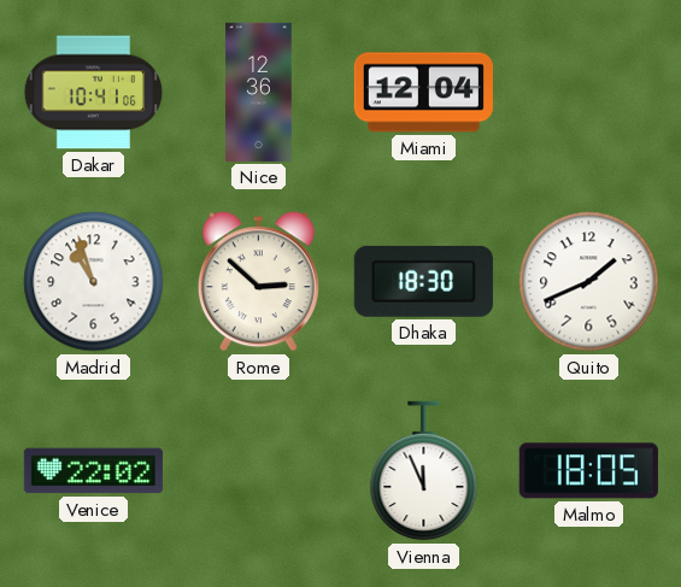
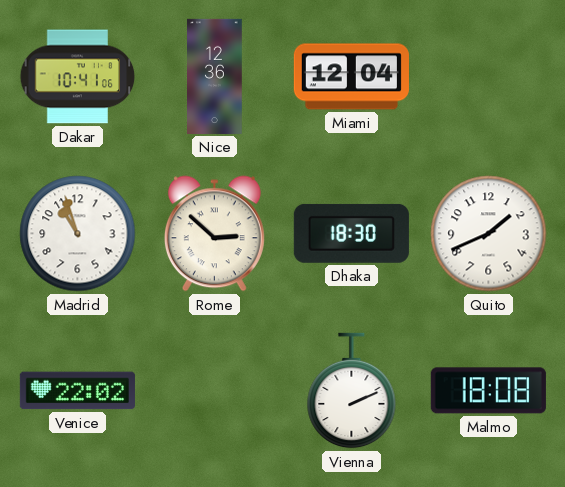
Vienna: 11:56 -> 2:11 (352, 391)
Malmo: 18:05 -> 18:08 (488, 391)
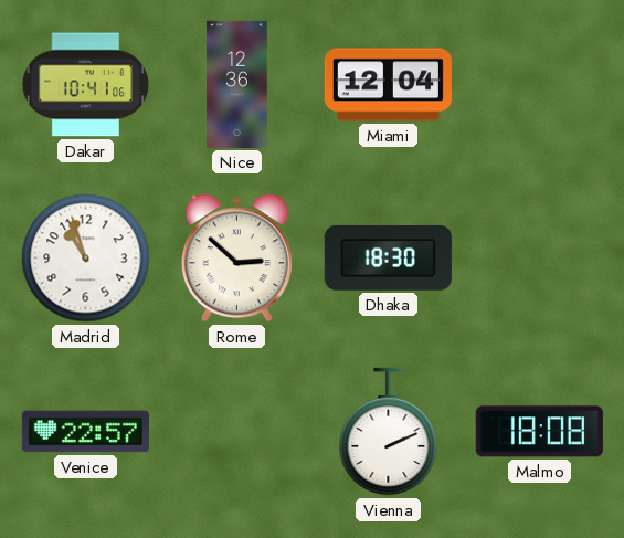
Quito: 1:41 -> none (489, 234)
Venice: 22:02 -> 22:57 (85, 432)
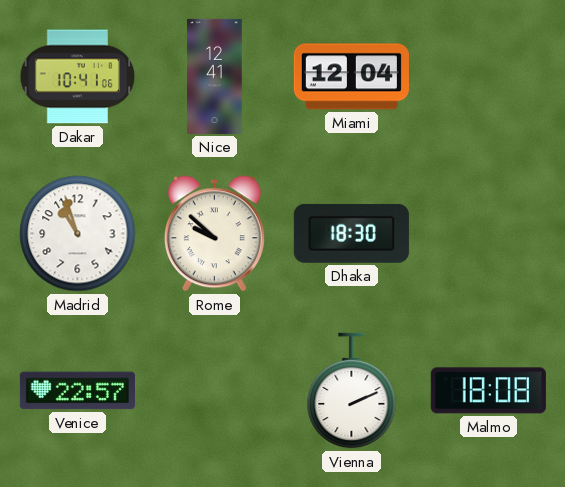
Nice: 12:36 -> 12:41 (215, 76)
Rome: 2:52 -> 9:52 (214, 234)
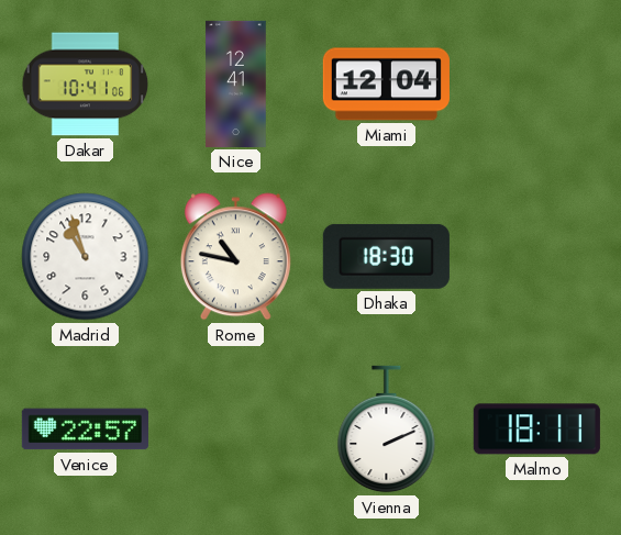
Rome: 9:52 -> 10:47 (235, 257)
Malmo: 18:08 -> 18:11 (536, 430)
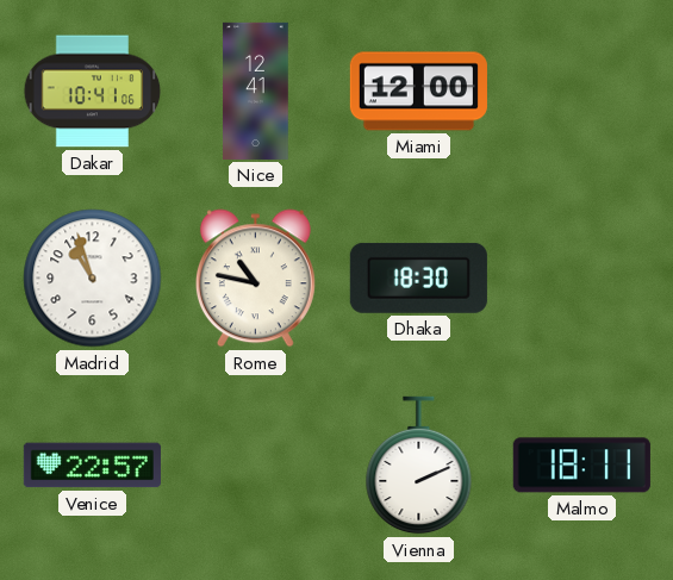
Miami: 12:04 -> 12:00 (418, 92)
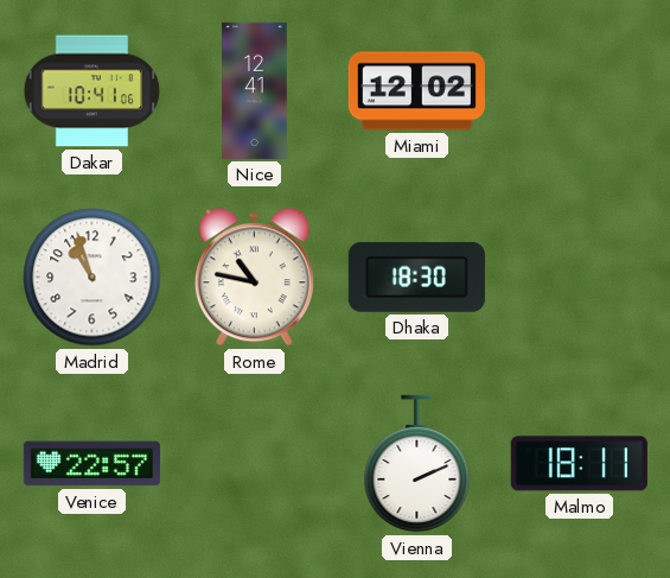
Miami: 12:00 -> 12:02 (416, 91)
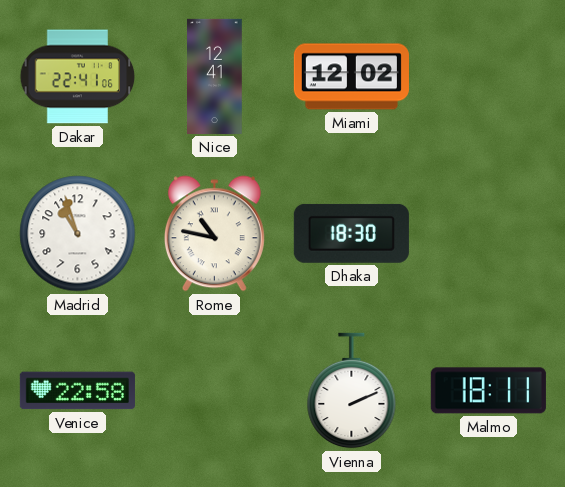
Dakar: 10:41 -> 22:41 (78, 77)
Venice: 22:57 -> 22:58 (77, 391)
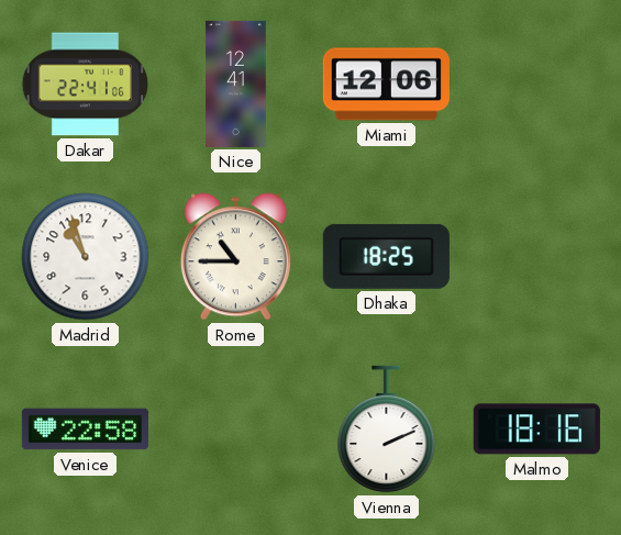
Miami: 12:02 -> 12:06 (386, 85)
Rome: 10:47 -> 10:45 (235, 257)
Dhaka: 18:30 -> 18:25 (386, 256)
Malmo: 18:11 -> 18:16 (536, 430)
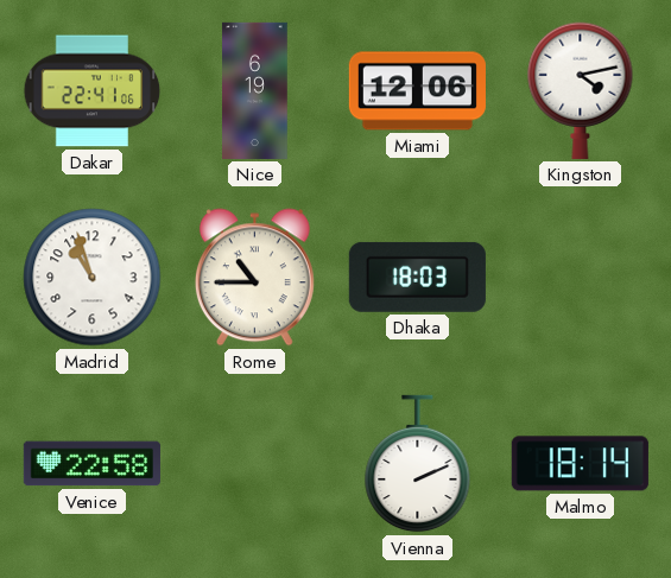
Nice: 12:41 -> 6:19 (255, 90)
Kingston: none -> 4:13 (581, 90)
Dhaka: 18:25 -> 18:03 (417, 277)
Malmo: 18:16 -> 18:14 (580, 464)
